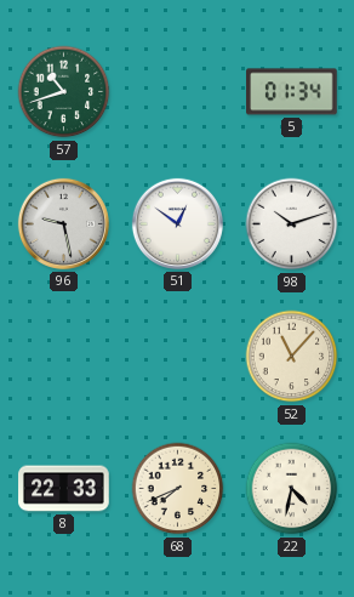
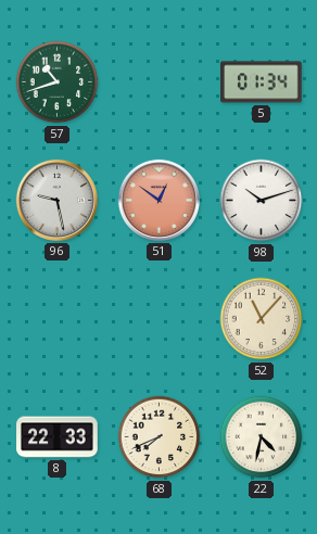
51 dial: white -> salmon (158, 200)
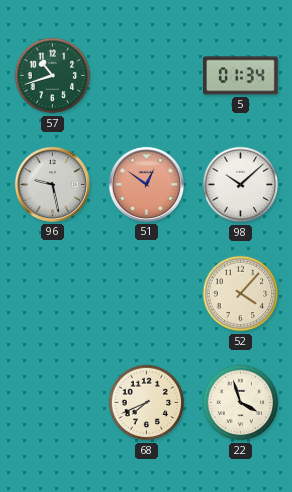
98: 10:12 -> 10:08 (241, 185)
52: 11:07 -> 4:07 (241, 294)
8: 22:33 -> none (58, 437)
22: 4:32 -> 3:57 (241, 403)
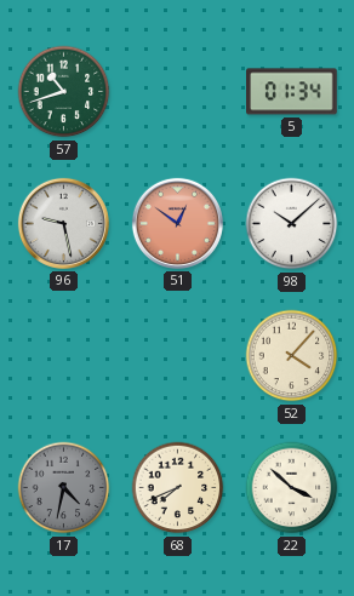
17: none -> 4:32 (64, 488)
22: 3:57 -> 3:52 (292, 488)
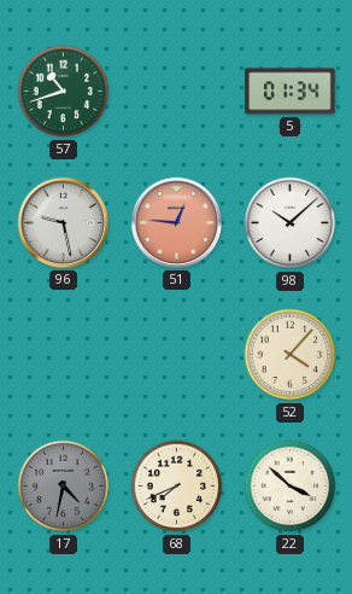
51: 12:51 -> 12:46 (176, 222)
